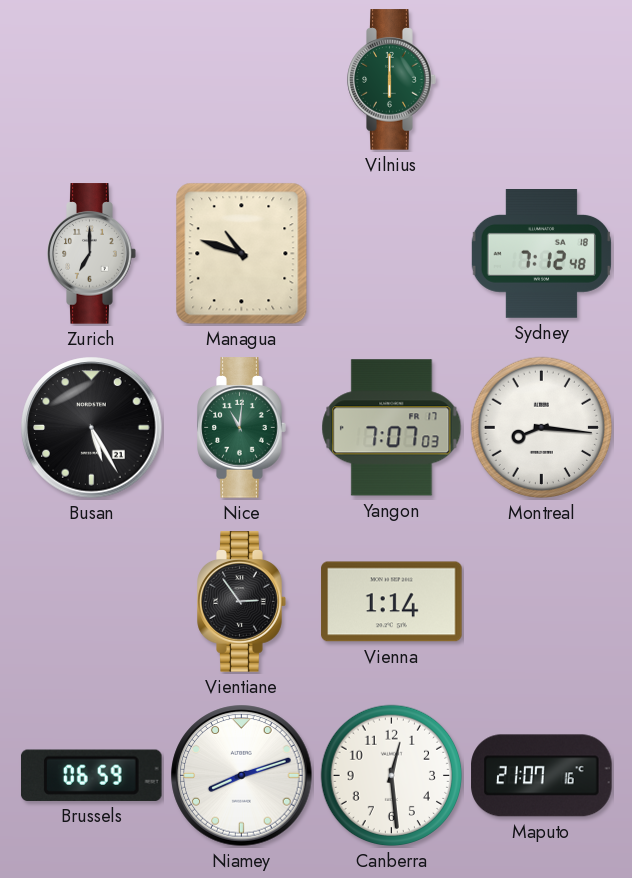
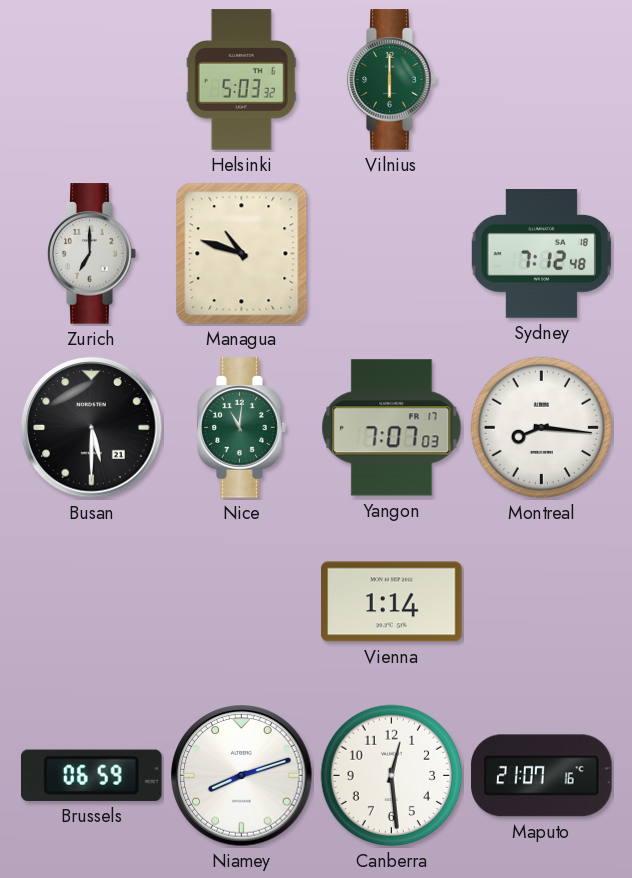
Helsinki: none -> 5:03 (241, 80)
Busan: 5:25 -> 5:30 (92, 428)
Vientiane: 2:54 -> none (242, 602)
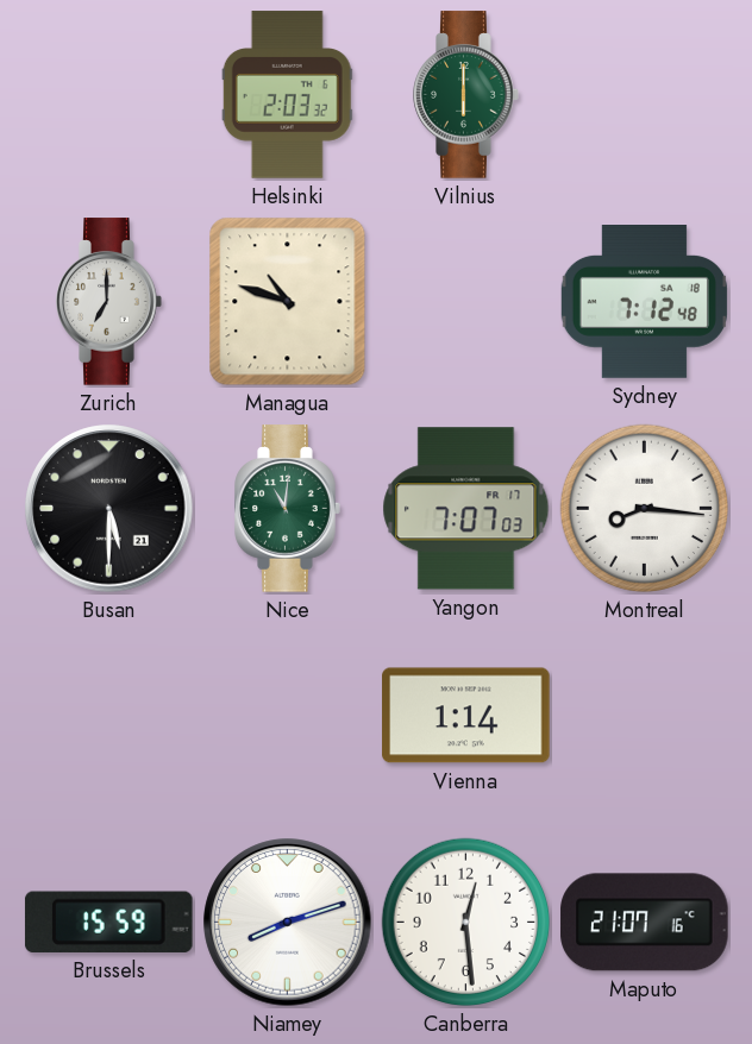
Helsinki: 5:03 -> 2:03 (287, 95)
Brussels: 06:59 -> 15:59 (108, 922)
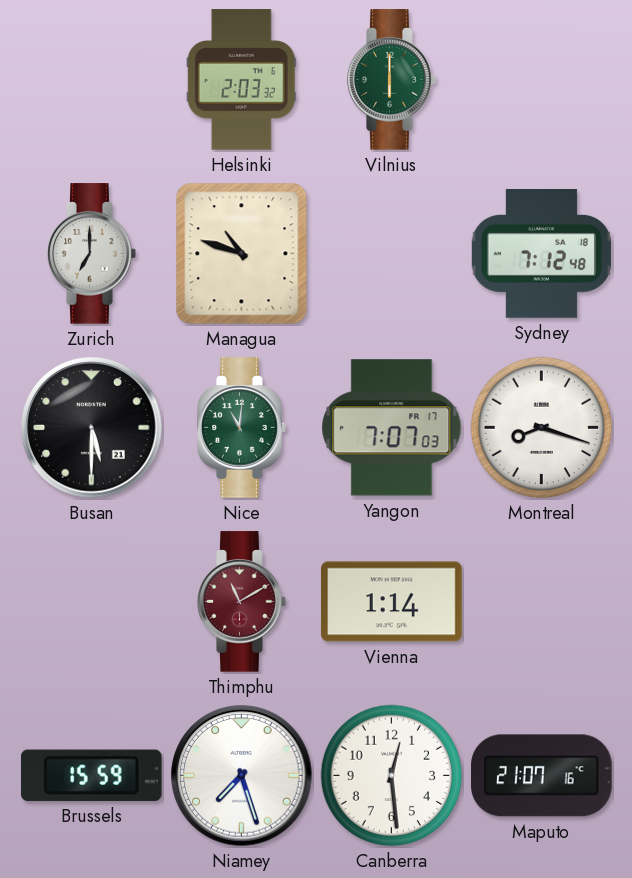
Montreal: 8:16 -> 8:18 (542, 428)
Thimphu: none -> 11:10 (242, 602)
Niamey: 8:12 -> 7:27 (242, 776)
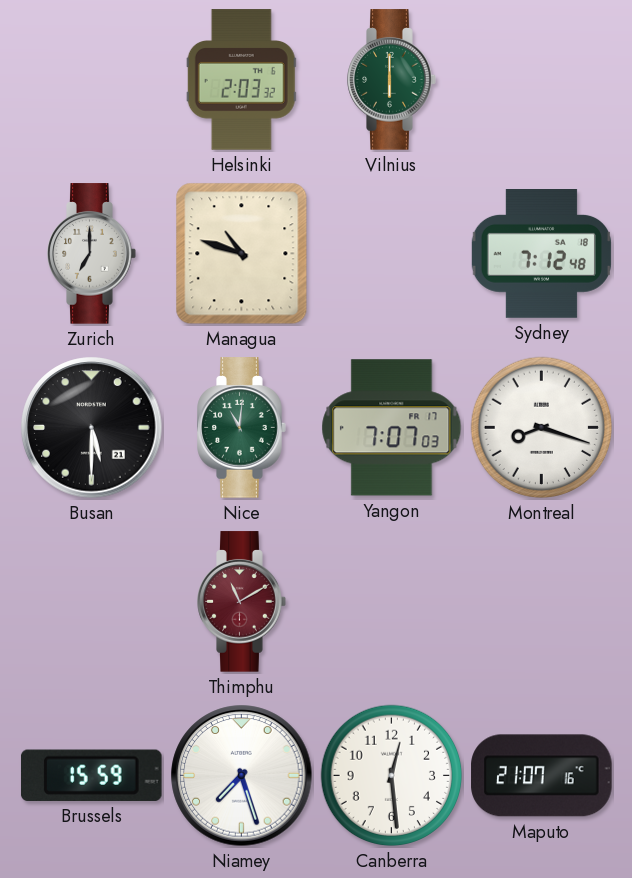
Vienna: 1:14 -> none (392, 602)
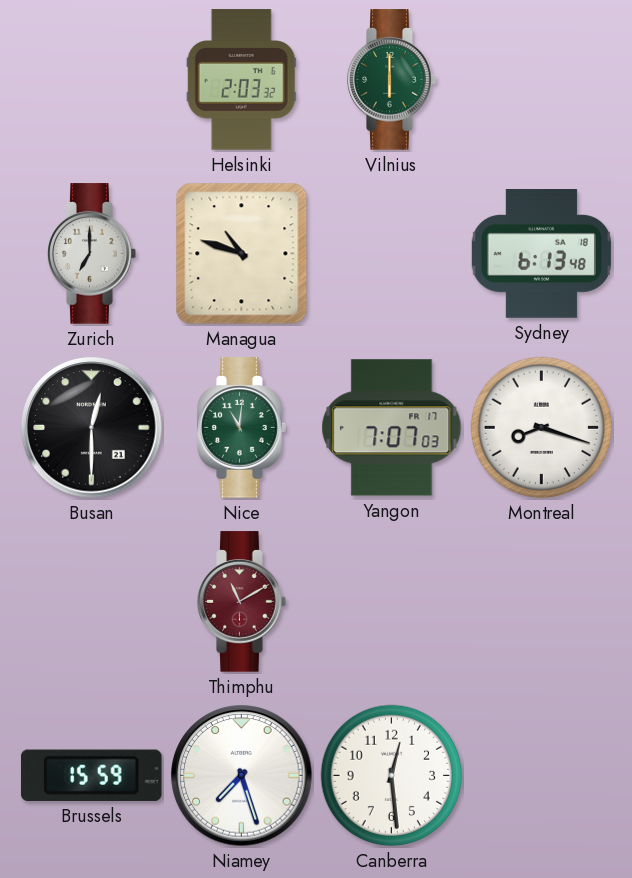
Sydney: 7:12 -> 6:13 (541, 254)
Busan: 5:30 -> 12:30 (92, 428)
Maputo: 21:07 -> none (542, 776)
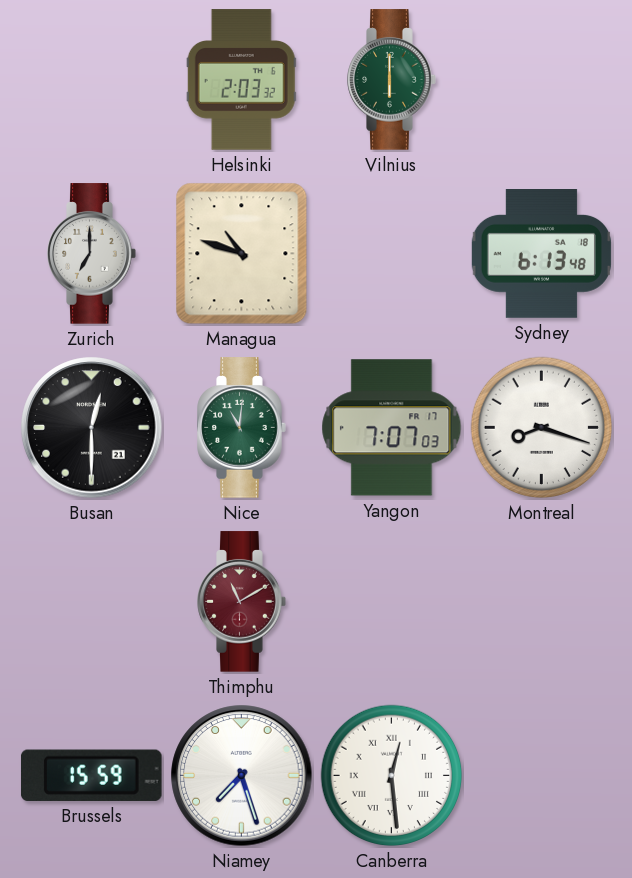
Canberra numerals: Arabic -> Roman (392, 776)
